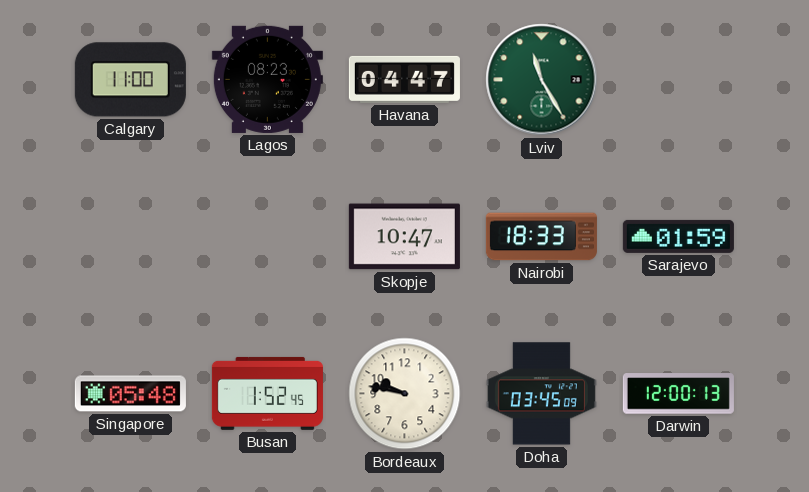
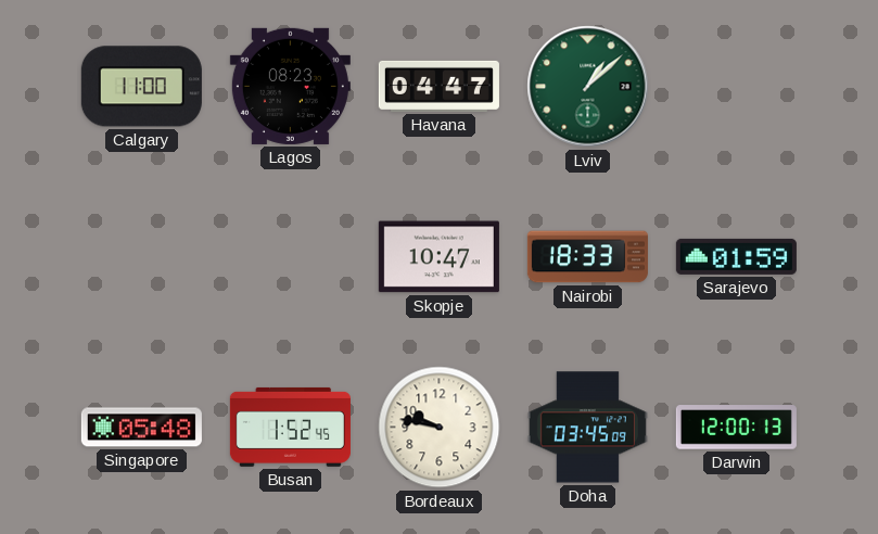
Lviv: 11:25 -> 1:08 (588, 87)
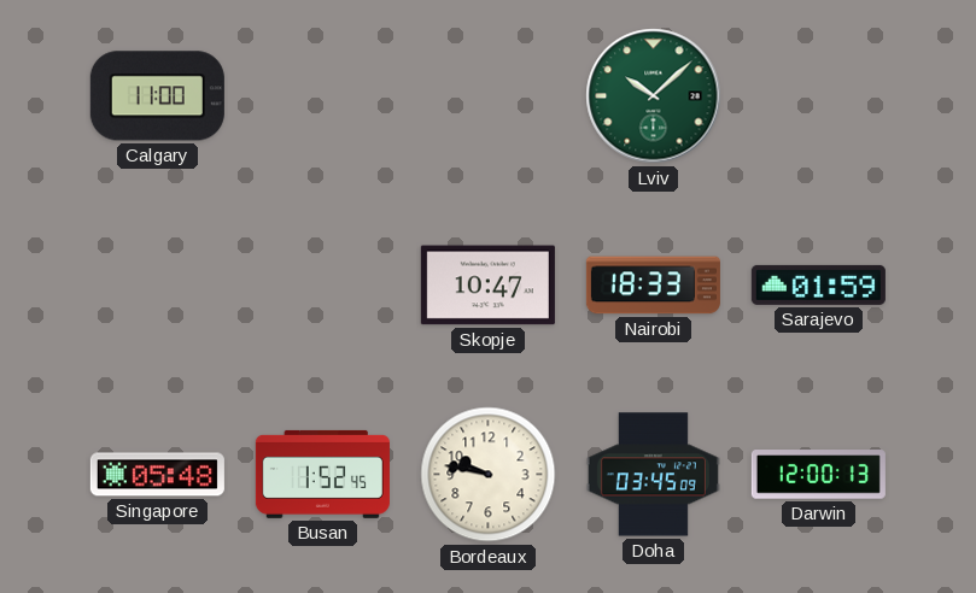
Lagos: 08:23 -> none (290, 86)
Havana: 04:47 -> none (438, 86)
Lviv: 1:08 -> 10:08 (654, 96)
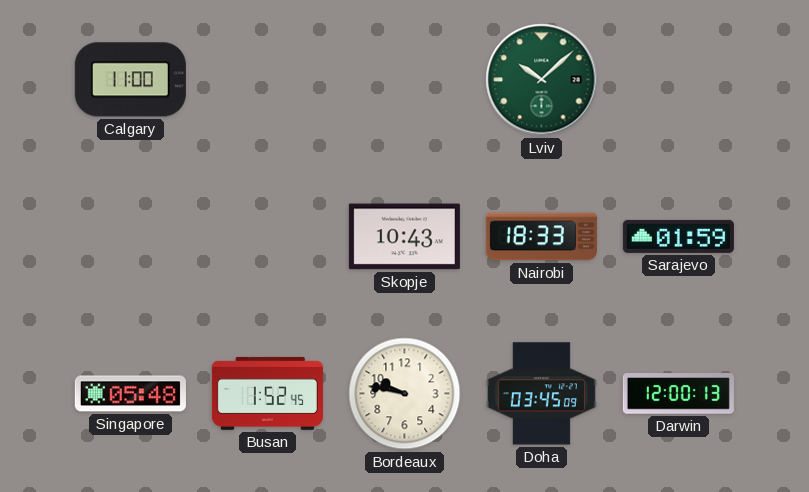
Skopje: 10:47 -> 10:43 (404, 237)
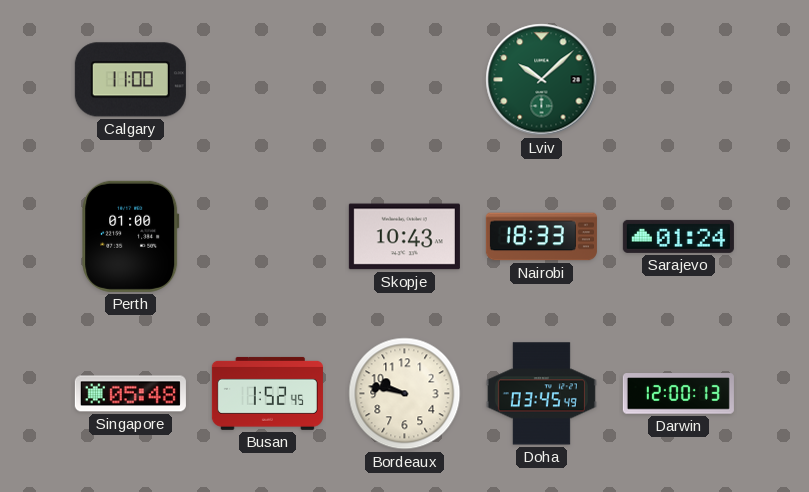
Perth: none -> 01:00 (131, 236)
Sarajevo: 01:59 -> 01:24 (678, 236)
Doha: 03:45:09 -> 03:45:49 (541, 394)
